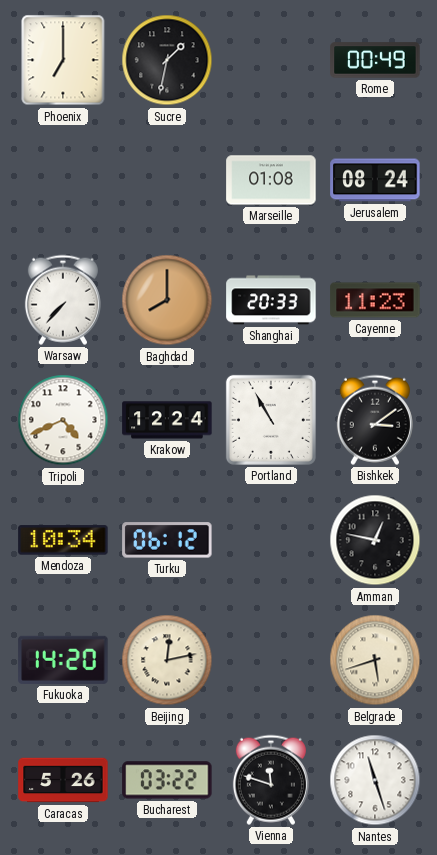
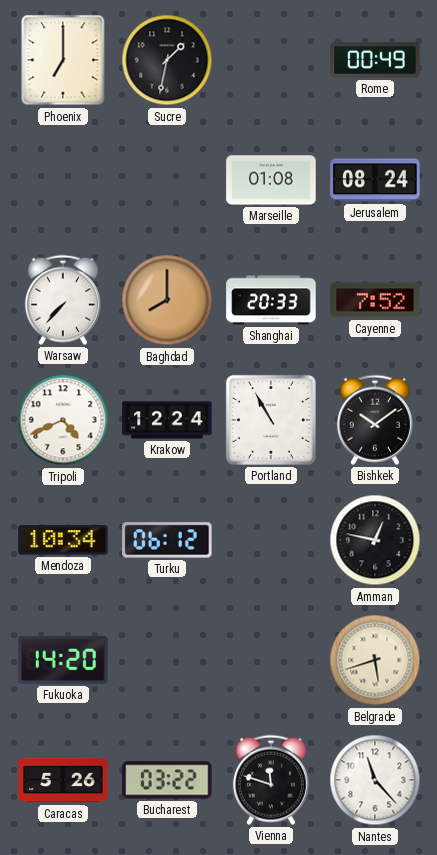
Cayenne: 11:23 -> 7:52 (375, 300)
Bishkek: 3:09 -> 10:09 (375, 420)
Beijing: 12:13 -> none (167, 660)
Nantes: 11:27 -> 11:23 (375, 780)
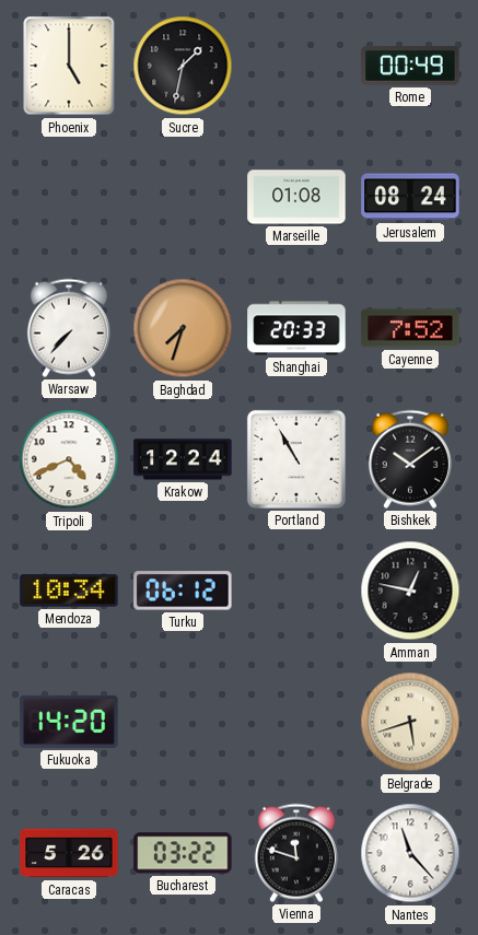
Phoenix: 7:00 -> 5:00 (69, 66)
Baghdad: 8:00 -> 7:33 (183, 328)
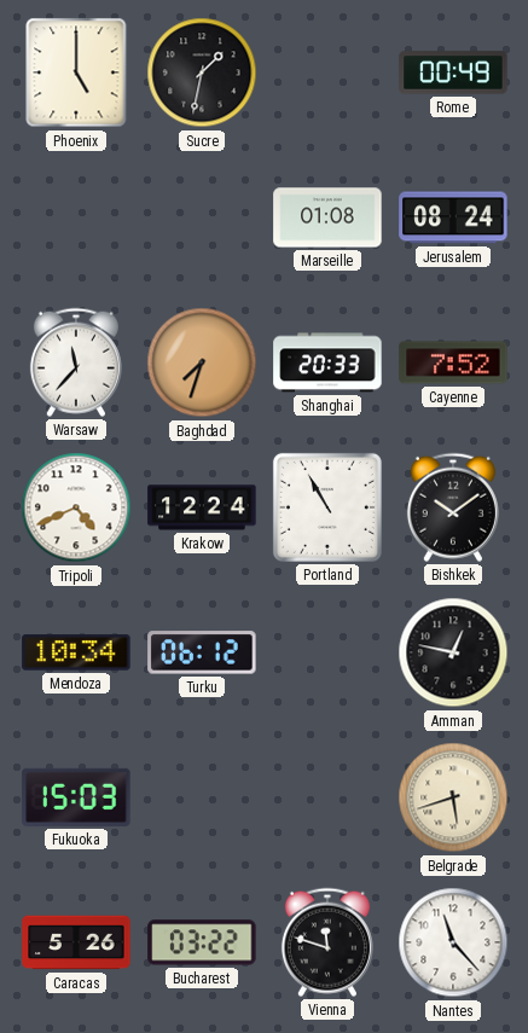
Warsaw: 7:37 -> 11:37 (76, 362)
Fukuoka: 14:20 -> 15:03 (76, 797)
